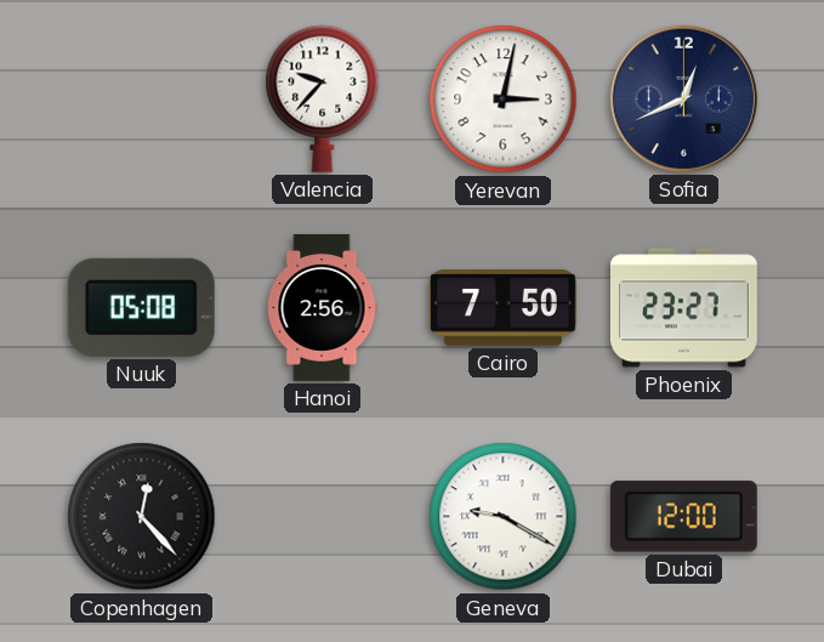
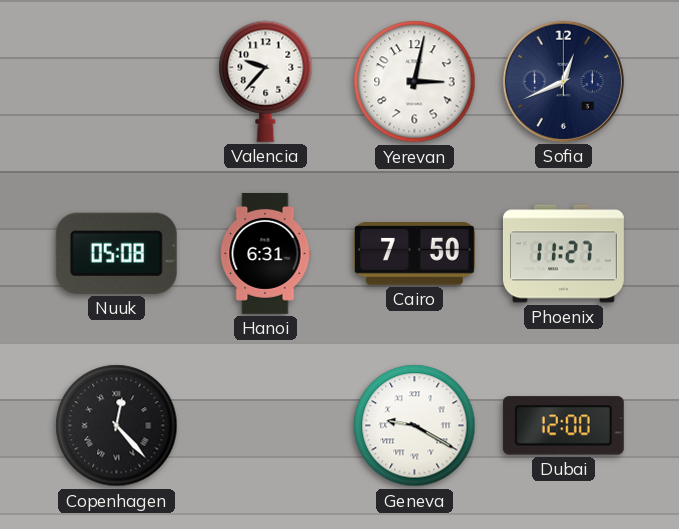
Hanoi: 2:56 -> 6:31 (265, 253)
Phoenix: 23:27 -> 11:27 (563, 254)
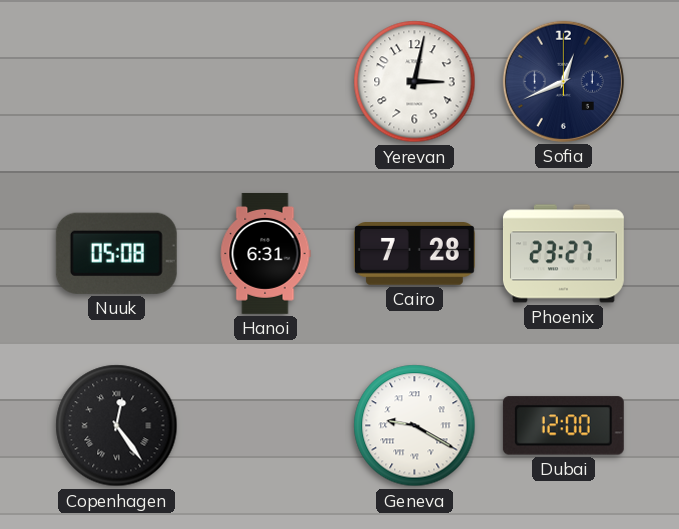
Valencia: 9:37 -> none (266, 81)
Cairo: 7:50 -> 7:28 (414, 254)
Phoenix: 11:27 -> 23:27 (563, 254)
Copenhagen: 12:23 -> 12:24 (117, 426)
